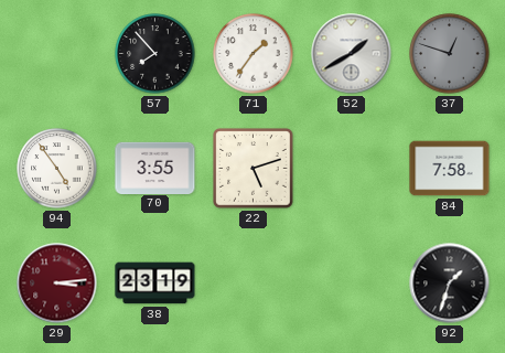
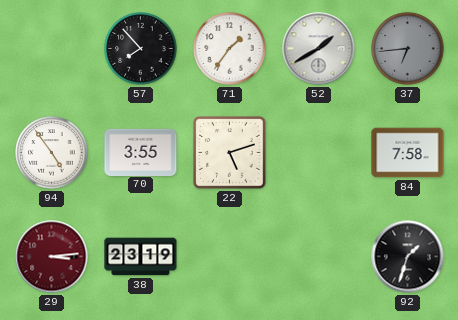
37: 12:48 -> 6:44 (408, 49)
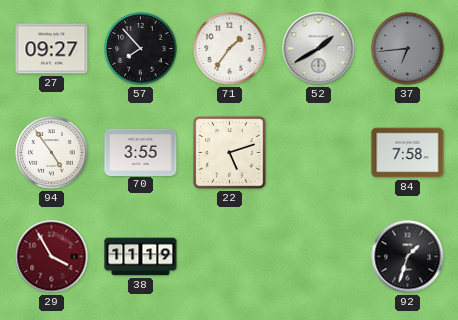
27: none -> 09:27 (52, 49)
29: 3:14 -> 3:55 (52, 257)
38: 23:19 -> 11:19 (141, 257)
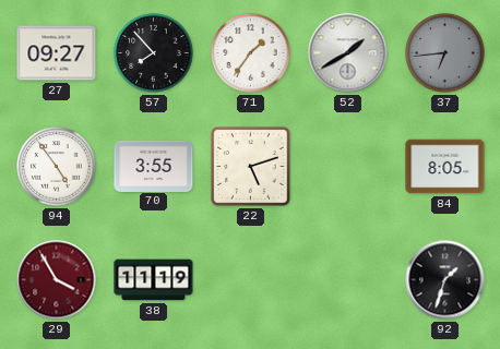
84: 7:58 -> 8:05 (445, 167)
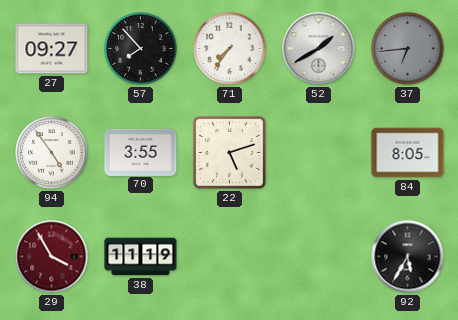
71: 1:36 -> 7:36 (230, 49)
92: 1:33 -> 5:35 (408, 257)
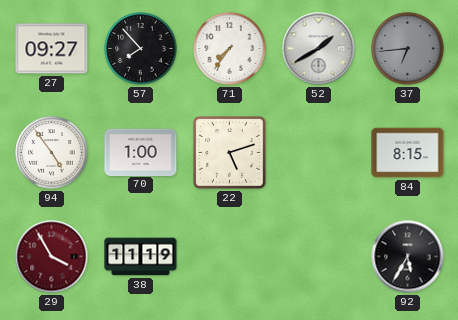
70: 3:55 -> 1:00 (141, 152)
84: 8:05 -> 8:15 (408, 153)
